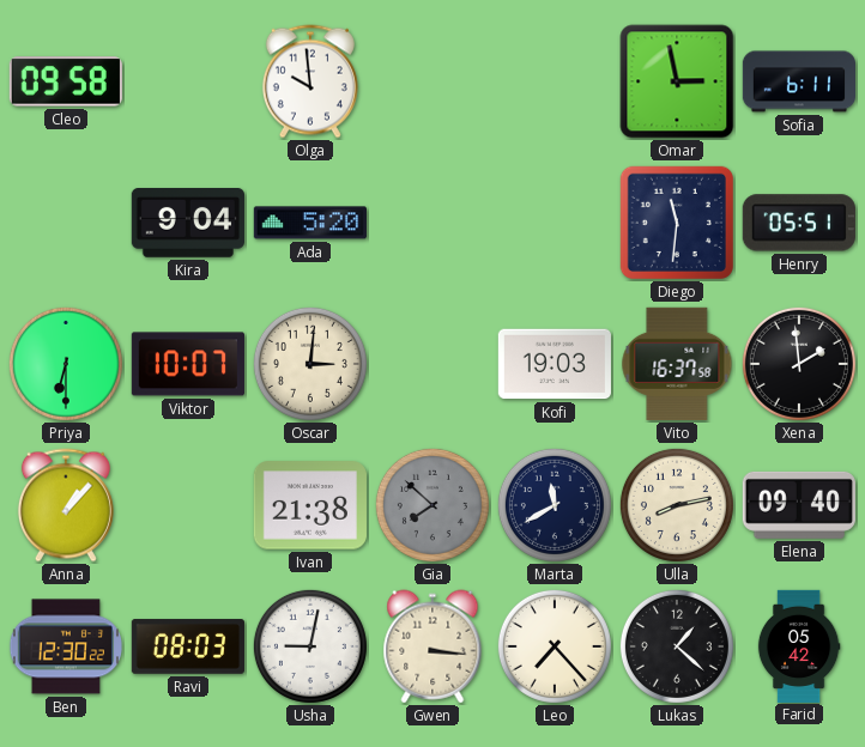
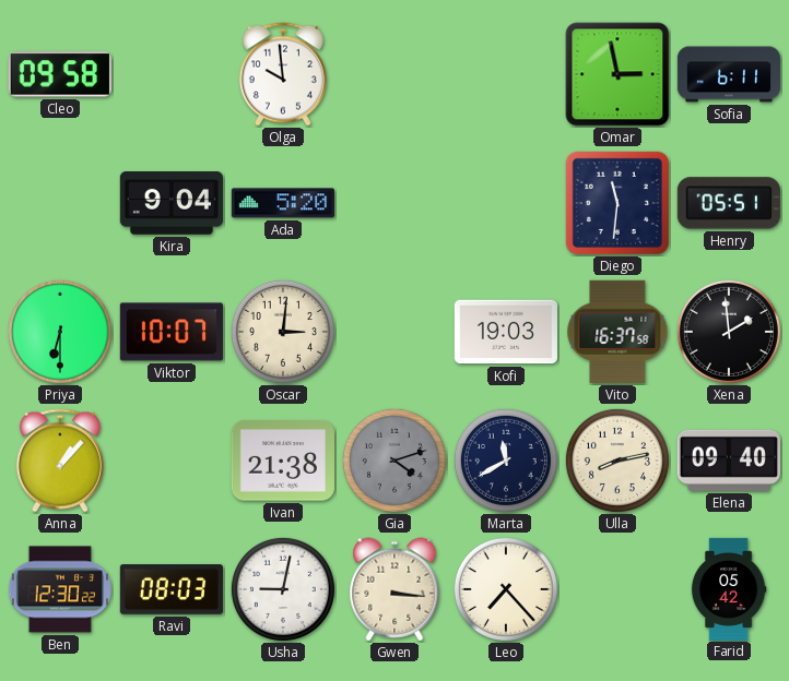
Gia: 7:52 -> 4:12 (394, 461)
Lukas: 1:22 -> none (677, 646)
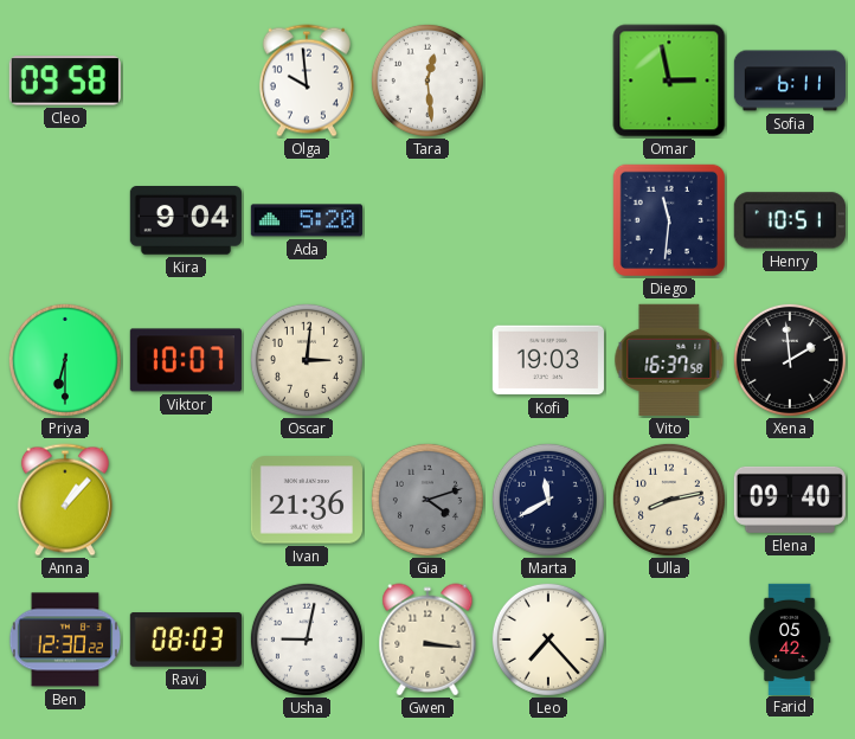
Tara: none -> 12:29 (427, 81)
Henry: 05:51 -> 10:51 (790, 220)
Ivan: 21:38 -> 21:36 (307, 500)
